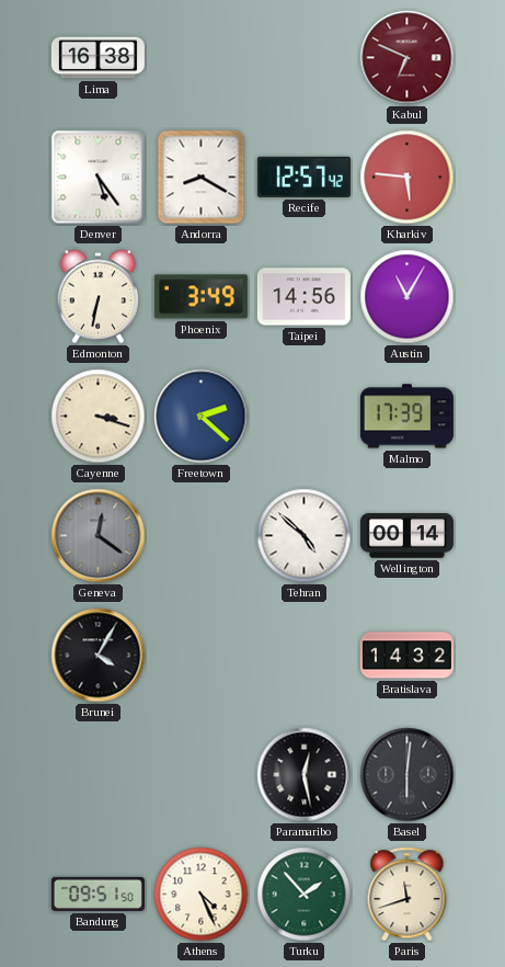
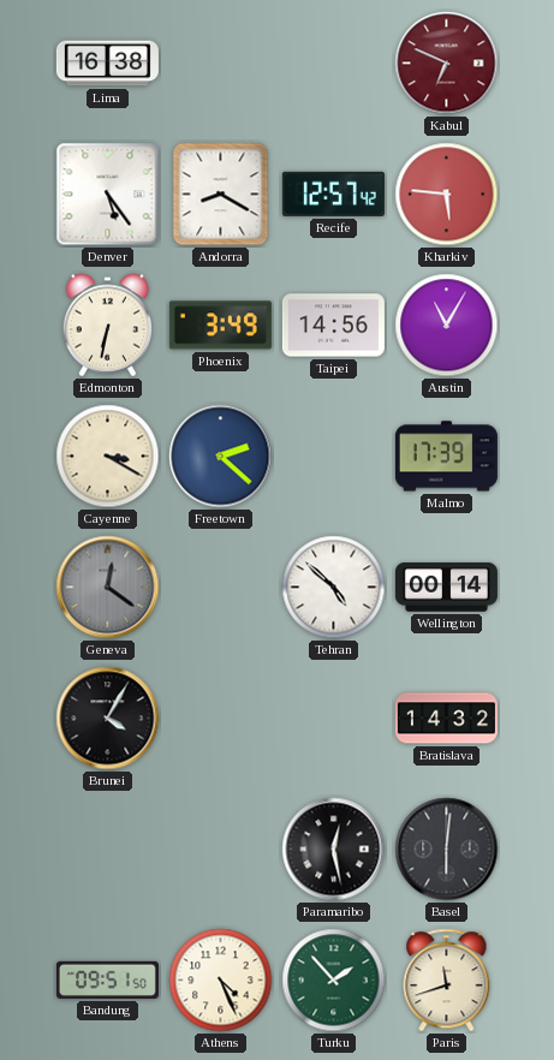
Cayenne: 3:18 -> 3:20 (108, 457)
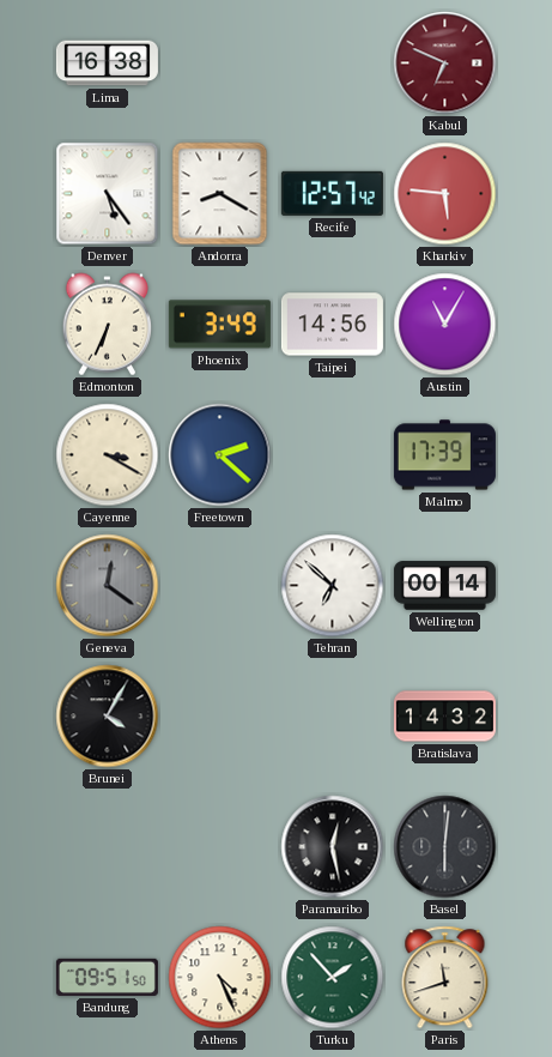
Edmonton: 6:32 -> 6:34 (107, 325)
Tehran: 4:52 -> 6:52 (333, 586)
